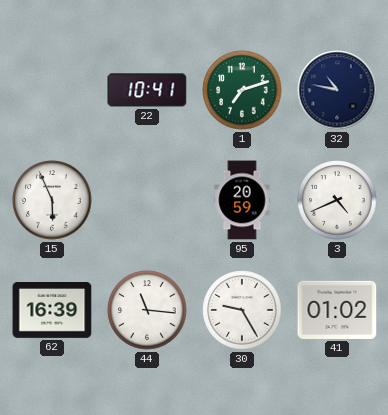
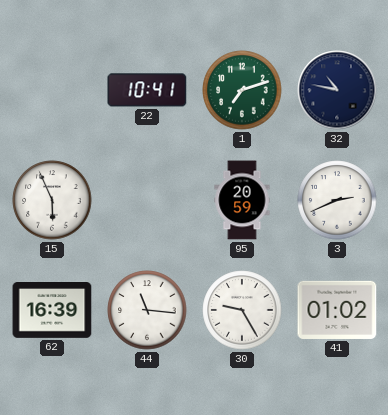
3: 4:41 -> 2:41 (337, 200)
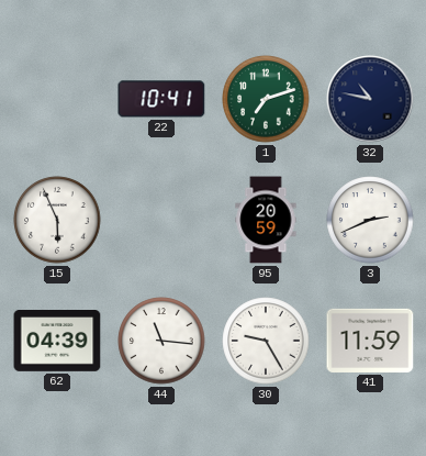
62: 16:39 -> 04:39 (57, 342)
41: 01:02 -> 11:59 (370, 341)
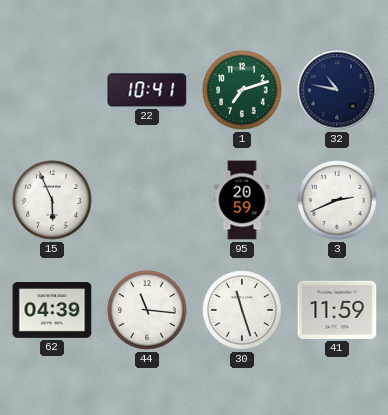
30: 9:25 -> 11:27 (242, 310)
